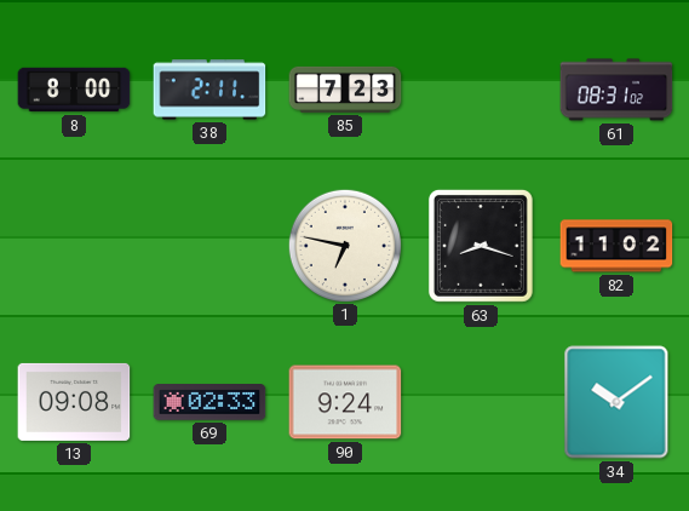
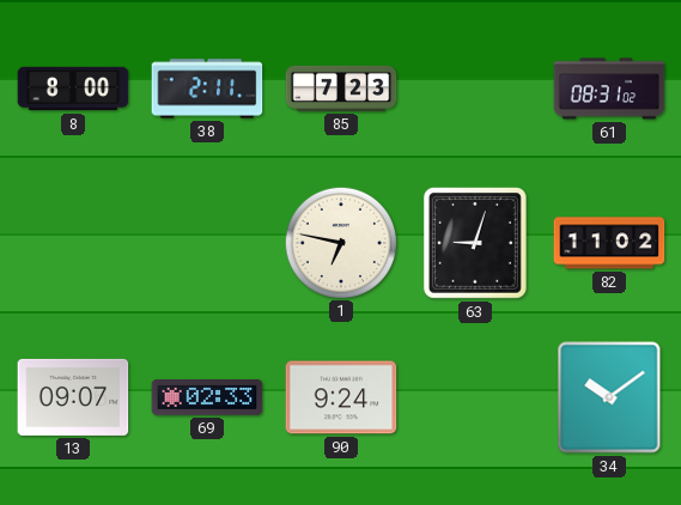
63: 8:18 -> 9:03 (475, 243)
13: 09:08 -> 09:07 (73, 397)
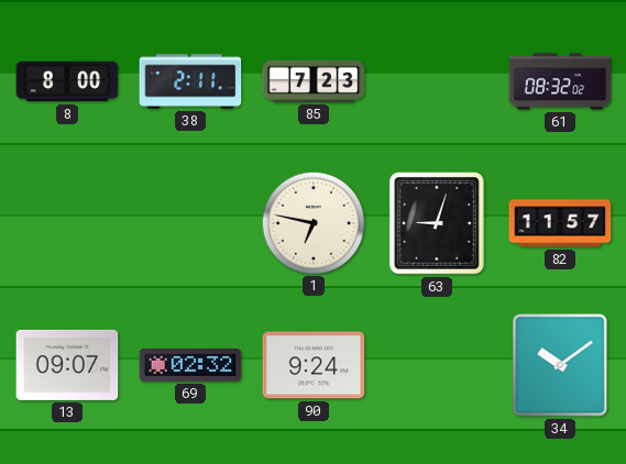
61: 08:31 -> 08:32 (560, 81)
82: 11:02 -> 11:57 (560, 223)
69: 02:33 -> 02:32 (190, 365)
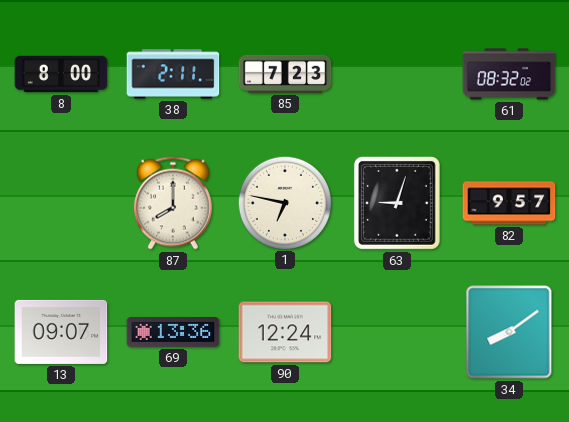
87: none -> 8:00 (173, 203)
82: 11:57 -> 9:57 (509, 203)
69: 02:32 -> 13:36 (173, 332)
90: 9:24 -> 12:24 (285, 332)
34: 10:09 -> 8:09 (509, 332)
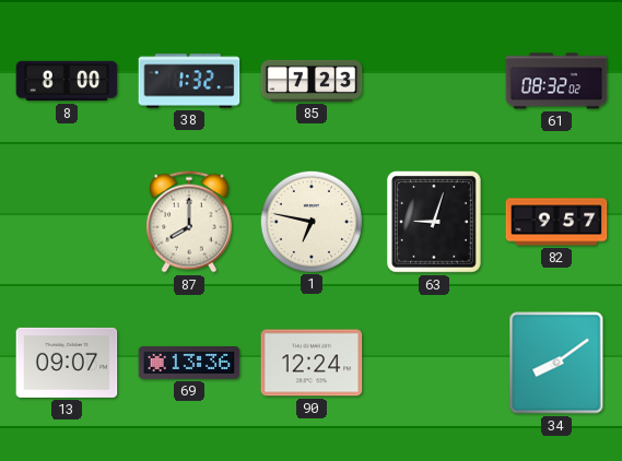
38: 2:11 -> 1:32 (189, 81)
